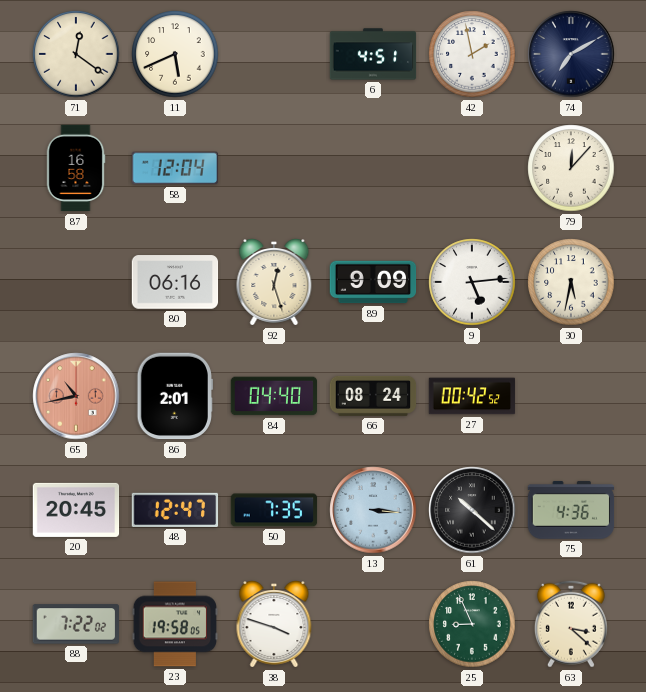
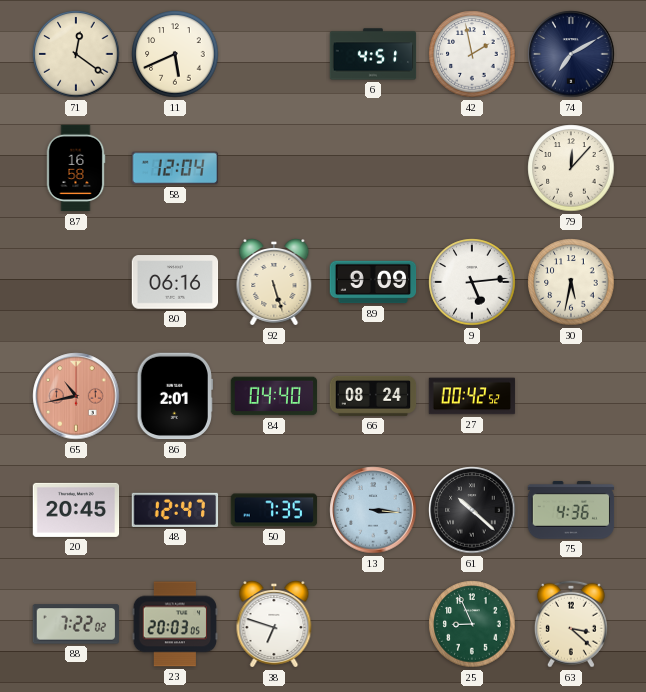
92: 12:27 -> 5:27 (274, 283)
23: 19:58 -> 20:03 (175, 624)
38: 3:48 -> 6:48 (274, 625)
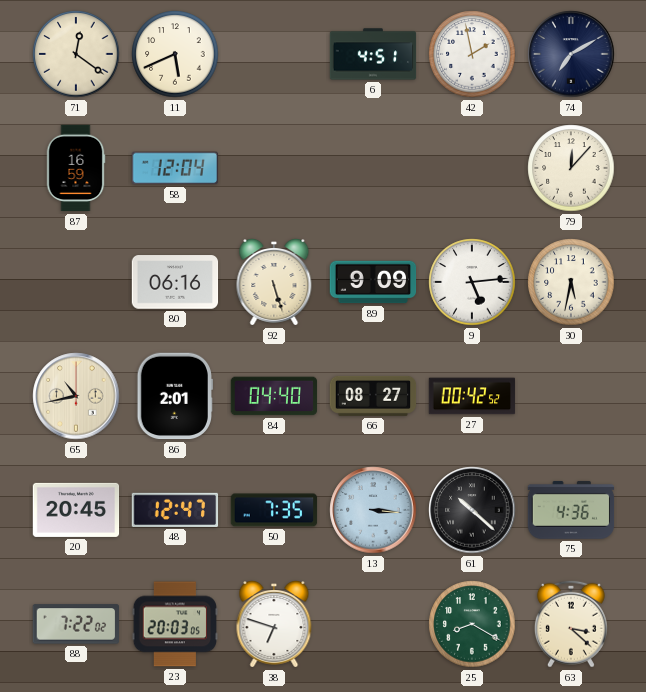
87: 16:58 -> 16:59 (76, 168)
65 dial: salmon -> cream (76, 396)
66: 08:24 -> 08:27 (373, 396)
25: 8:56 -> 8:20 (472, 624)
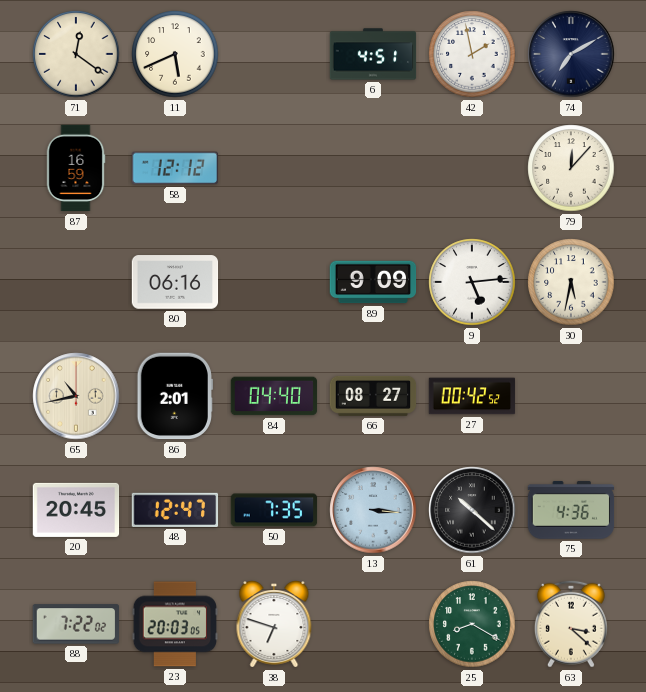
58: 12:04 -> 12:12 (174, 168)
92: 5:27 -> none (274, 283)
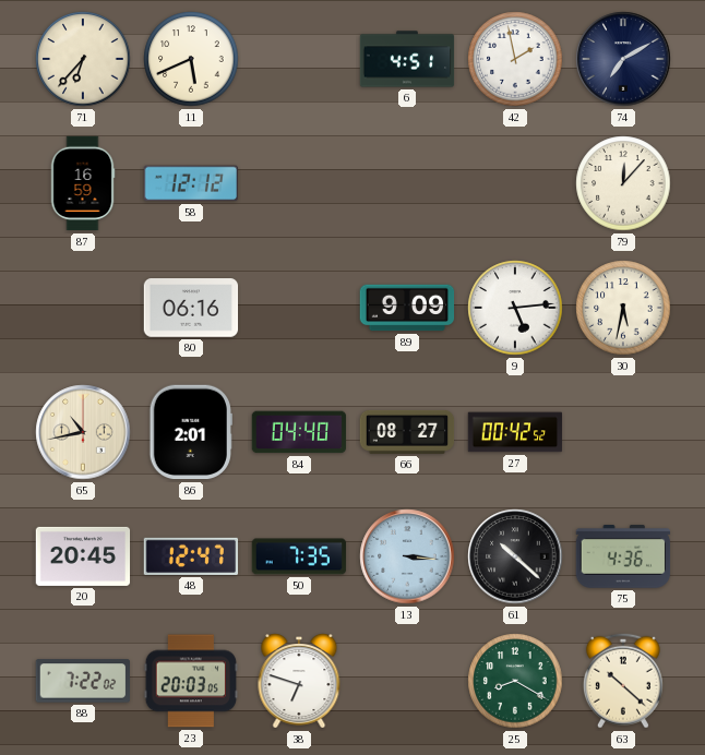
71: 12:21 -> 6:37 (83, 59)
63: 3:22 -> 10:22 (623, 681)
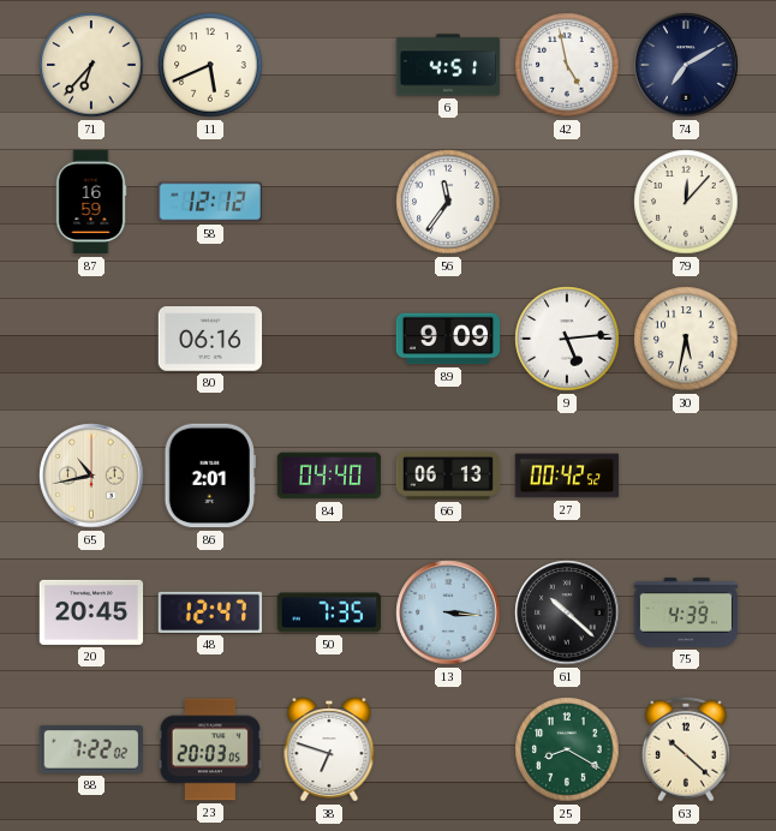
42: 1:58 -> 4:58 (567, 65)
56: none -> 11:36 (448, 202)
66: 08:27 -> 06:13 (448, 476)
75: 4:36 -> 4:39 (686, 612)
